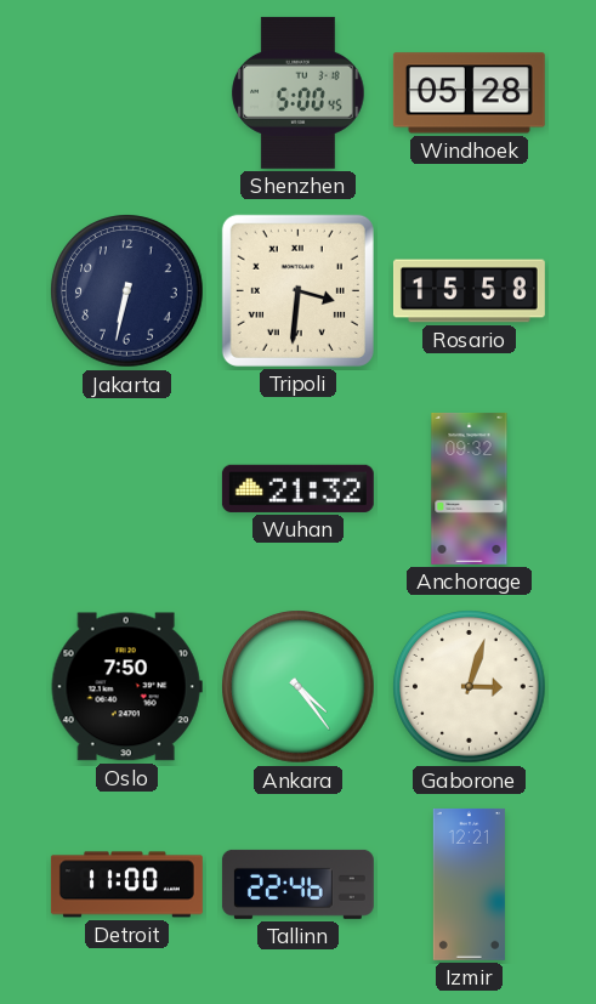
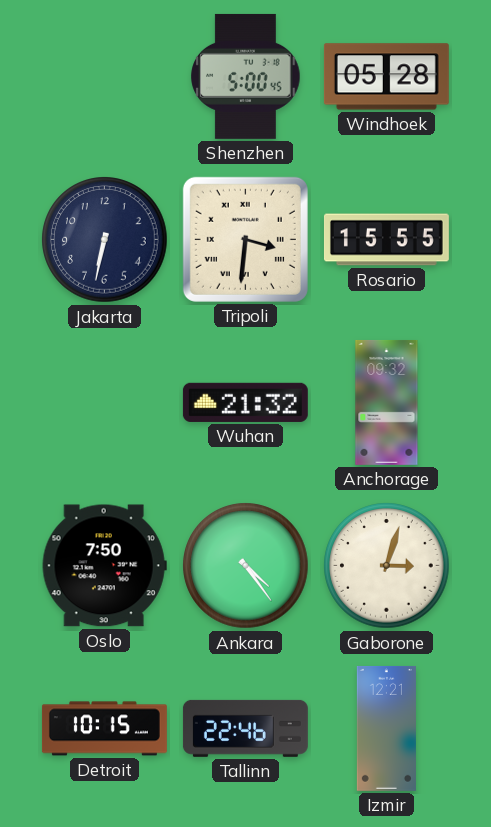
Rosario: 15:58 -> 15:55 (386, 240)
Detroit: 11:00 -> 10:15 (104, 729)
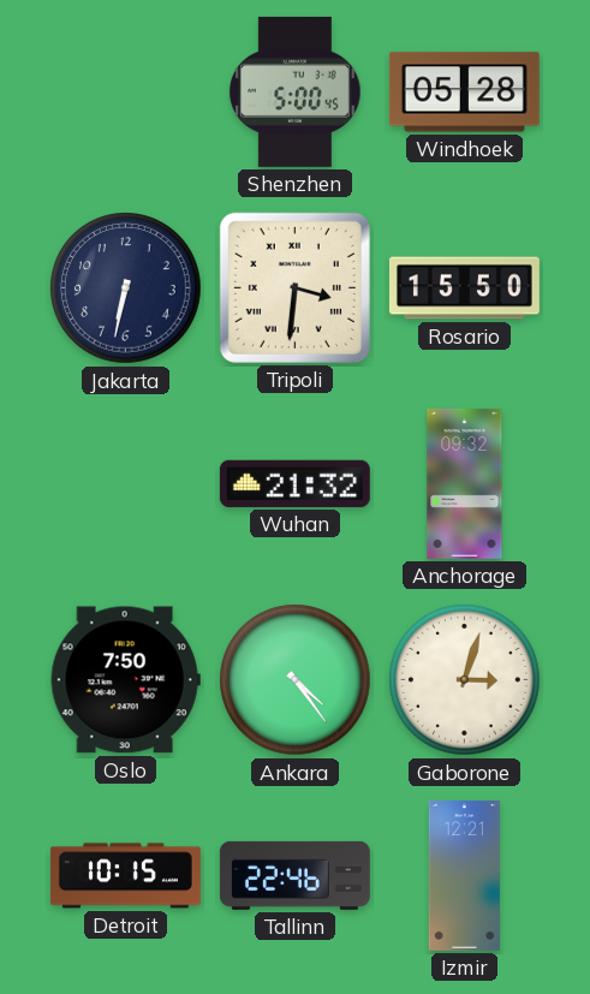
Rosario: 15:55 -> 15:50 (464, 288)
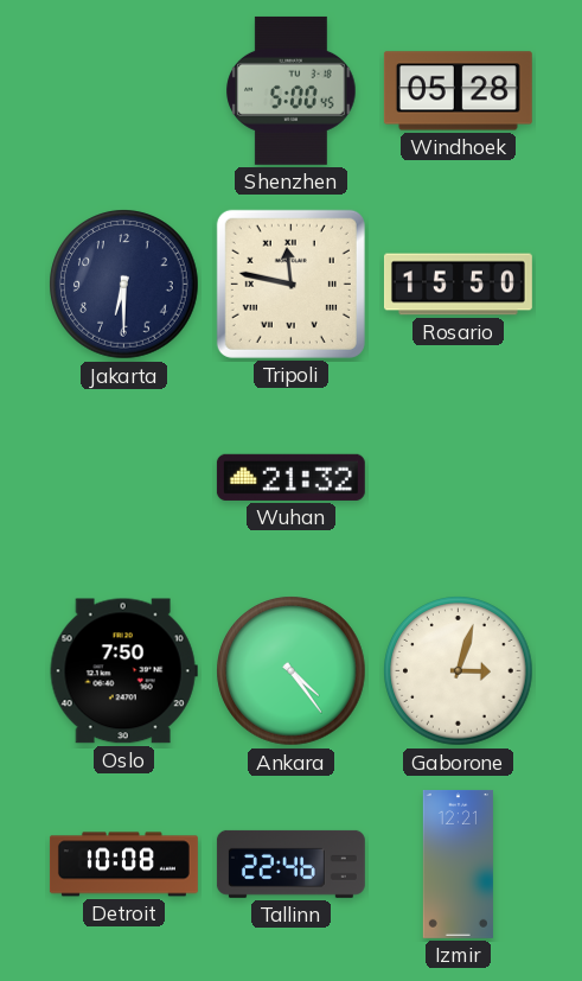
Jakarta: 6:32 -> 6:30 (124, 285)
Tripoli: 3:31 -> 11:47 (290, 284)
Anchorage: 09:32 -> none (465, 483)
Detroit: 10:15 -> 10:08 (123, 865)
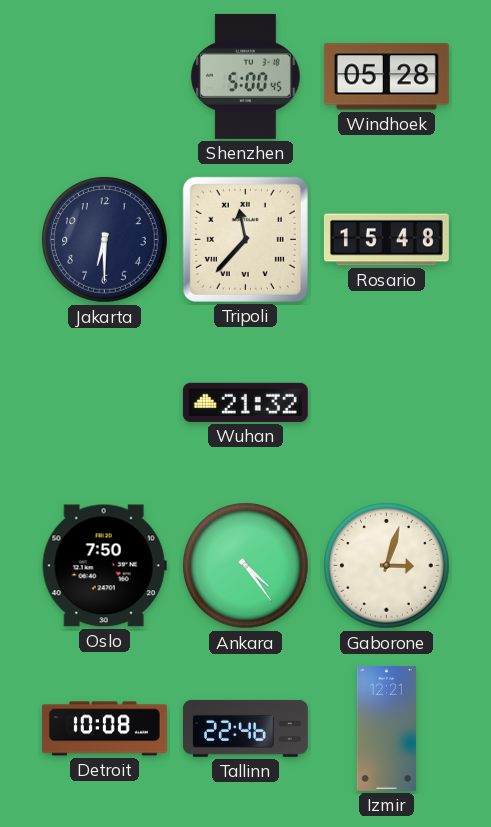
Tripoli: 11:47 -> 11:37 (245, 239)
Rosario: 15:50 -> 15:48 (386, 240)
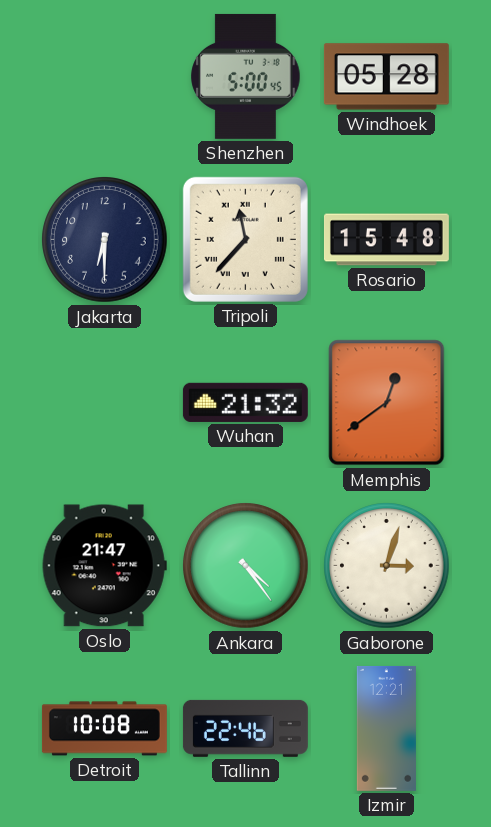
Memphis: none -> 12:39 (387, 403)
Oslo: 7:50 -> 21:47 (104, 566)
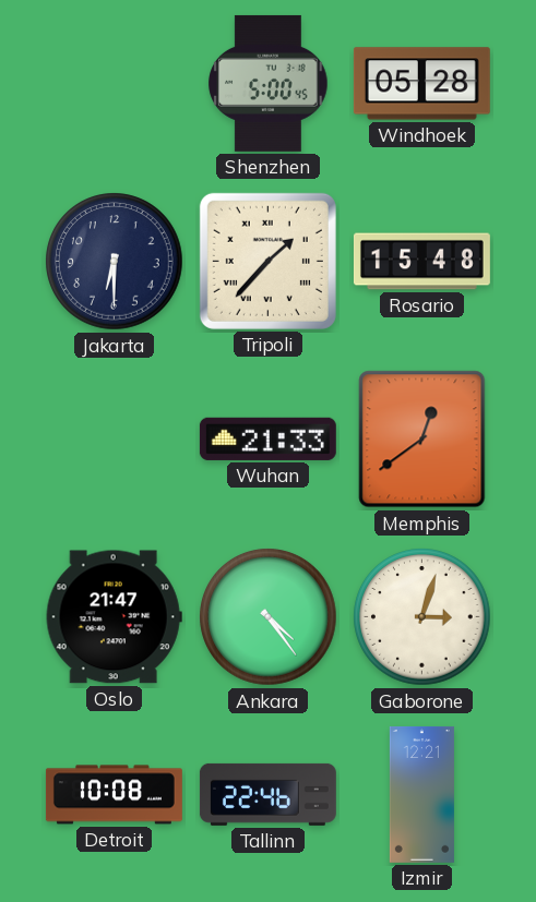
Tripoli: 11:37 -> 1:37 (267, 261)
Wuhan: 21:32 -> 21:33 (267, 438)
